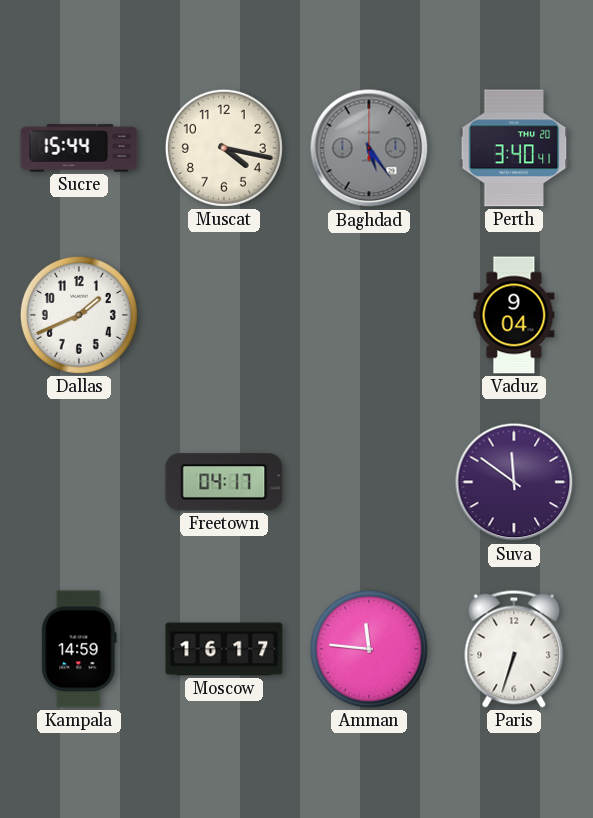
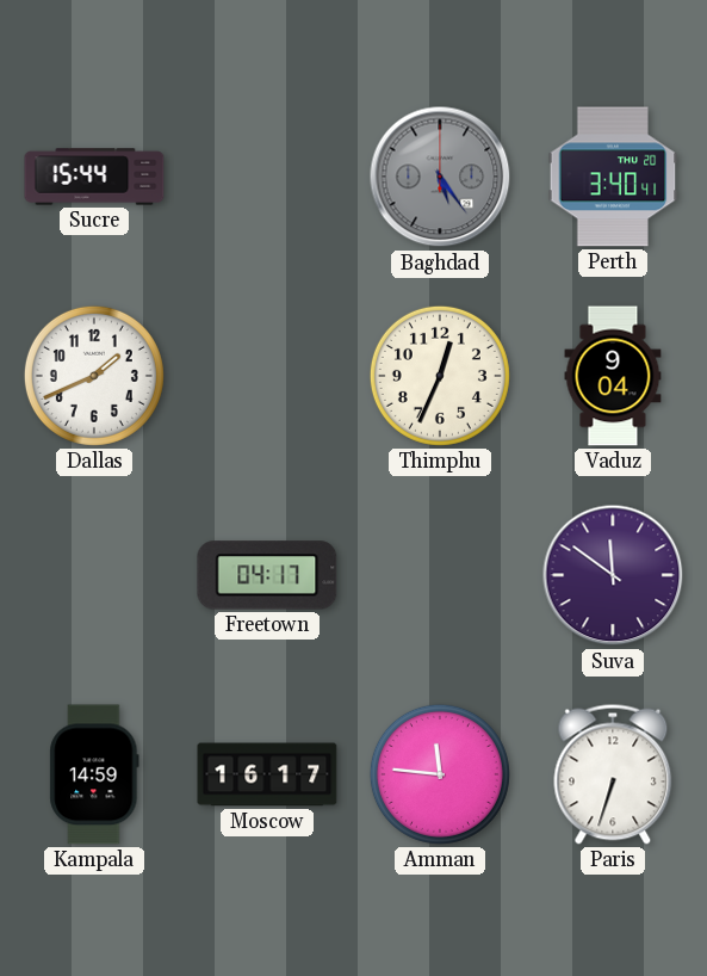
Muscat: 4:17 -> none (224, 148)
Thimphu: none -> 12:34 (440, 376)
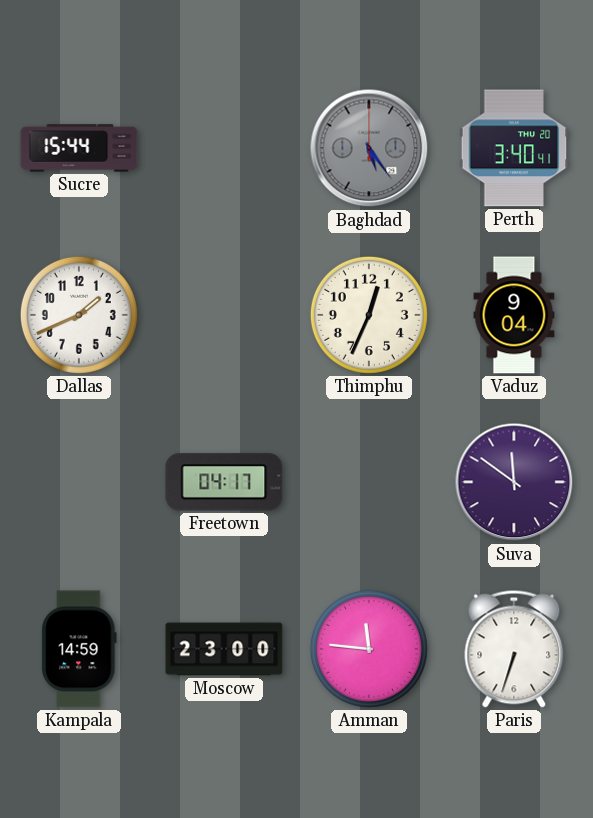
Moscow: 16:17 -> 23:00 (224, 649)
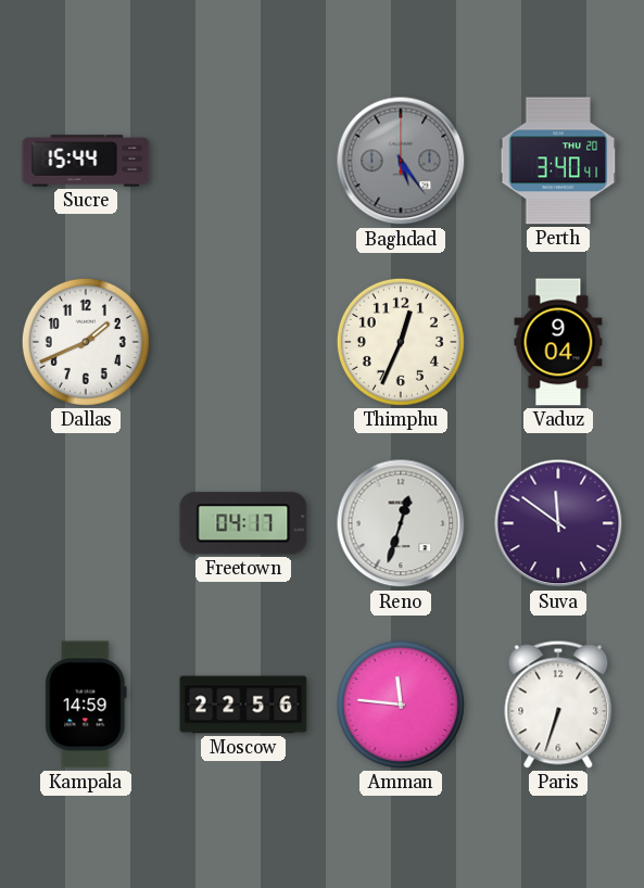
Reno: none -> 12:33 (401, 523)
Moscow: 23:00 -> 22:56 (243, 705)
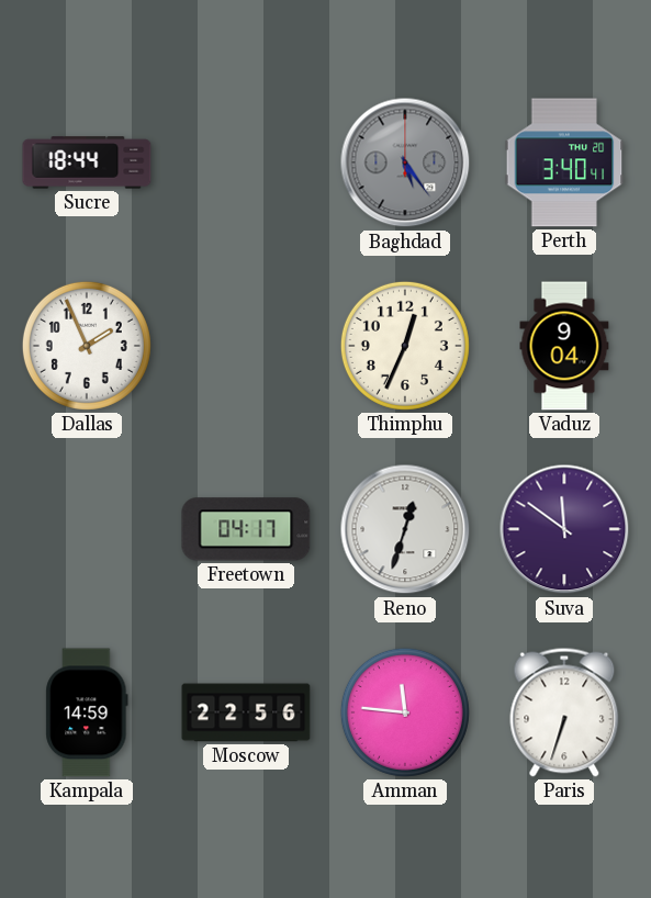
Sucre: 15:44 -> 18:44 (87, 162)
Dallas: 1:41 -> 1:56 (87, 346)
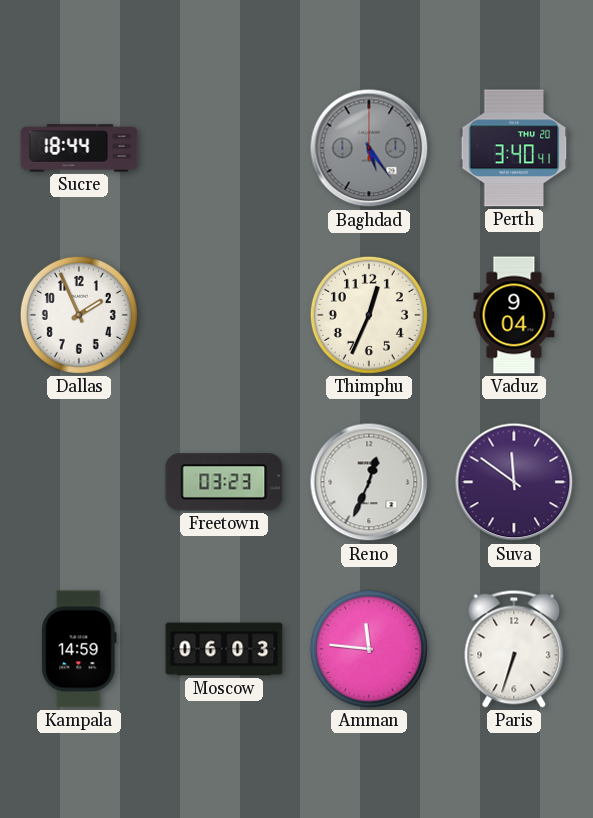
Freetown: 04:17 -> 03:23 (224, 482)
Reno: 12:33 -> 12:34 (369, 482)
Moscow: 22:56 -> 06:03 (224, 649)
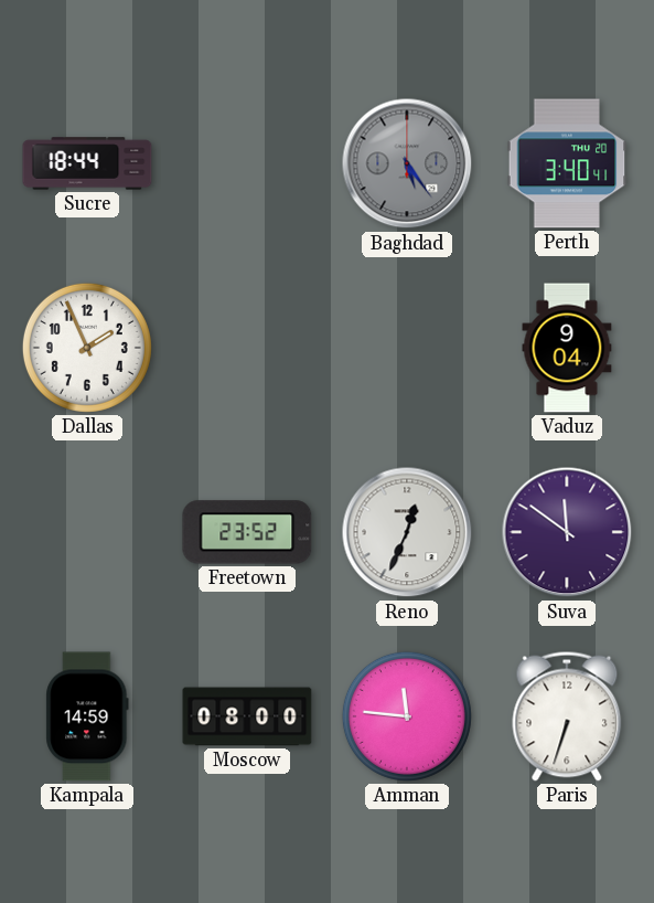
Thimphu: 12:34 -> none (369, 315)
Freetown: 03:23 -> 23:52 (247, 532)
Moscow: 06:03 -> 08:00 (247, 716)
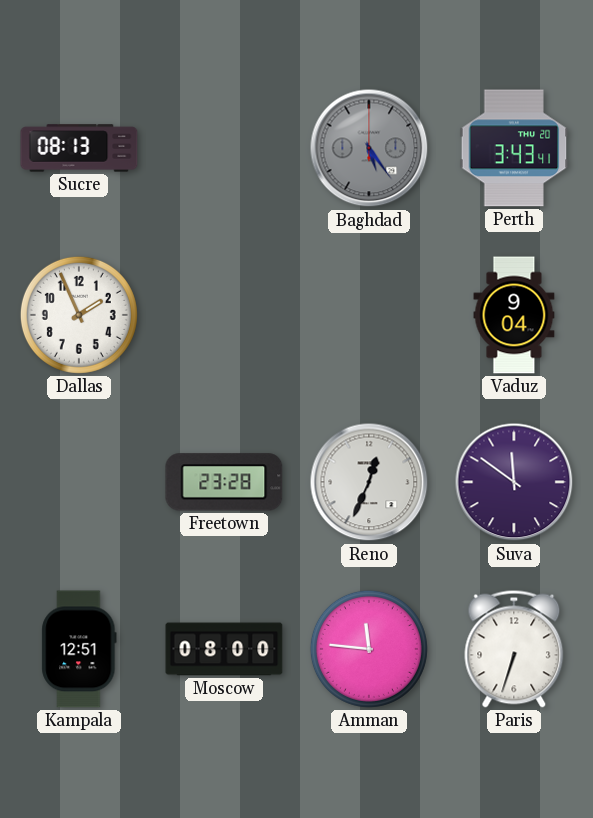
Sucre: 18:44 -> 08:13 (79, 148)
Perth: 3:40 -> 3:43 (514, 148)
Freetown: 23:52 -> 23:28 (224, 482)
Kampala: 14:59 -> 12:51 (79, 649)
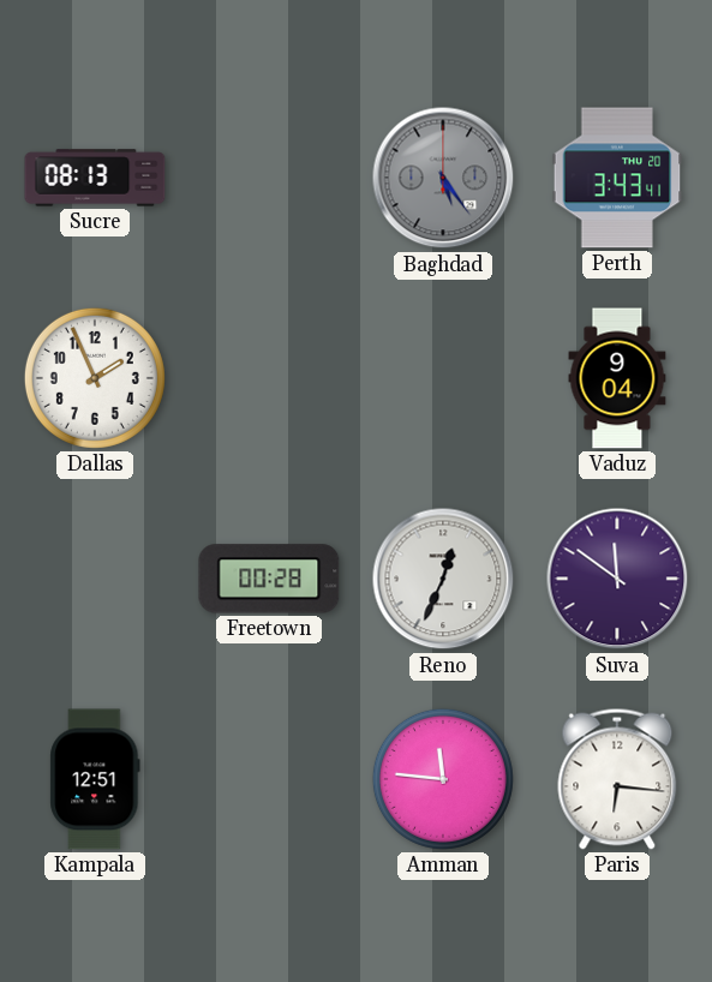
Freetown: 23:28 -> 00:28 (269, 579)
Moscow: 08:00 -> none (224, 649)
Paris: 6:33 -> 6:16 (617, 779)
